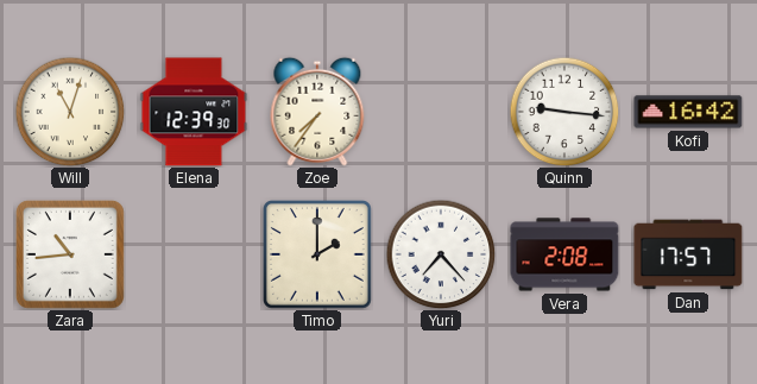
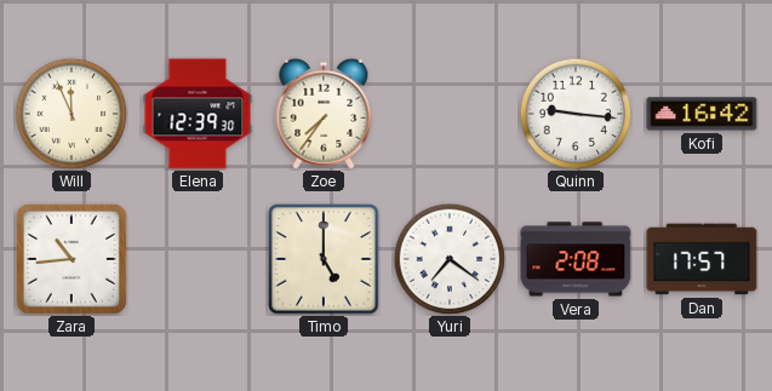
Will: 11:03 -> 11:56 (72, 114)
Timo: 2:00 -> 5:00 (325, 260)
Yuri: 7:23 -> 7:21 (450, 259)
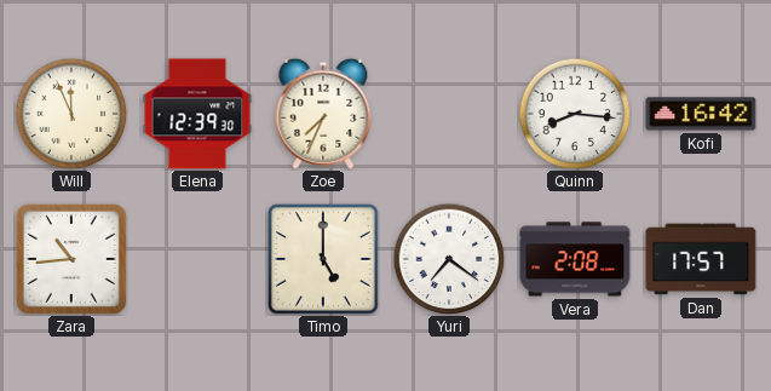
Zoe: 7:36 -> 7:34 (323, 114)
Quinn: 9:16 -> 8:16 (575, 114)
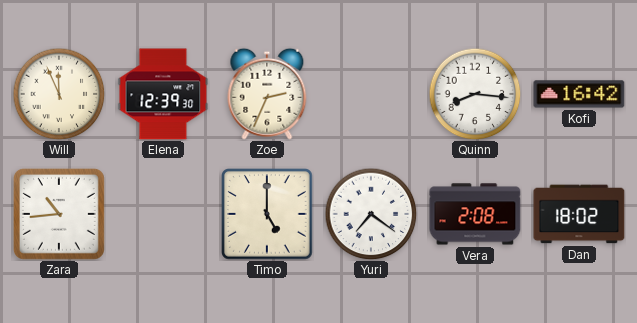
Zoe: 7:34 -> 2:34 (267, 94)
Dan: 17:57 -> 18:02 (579, 214)
